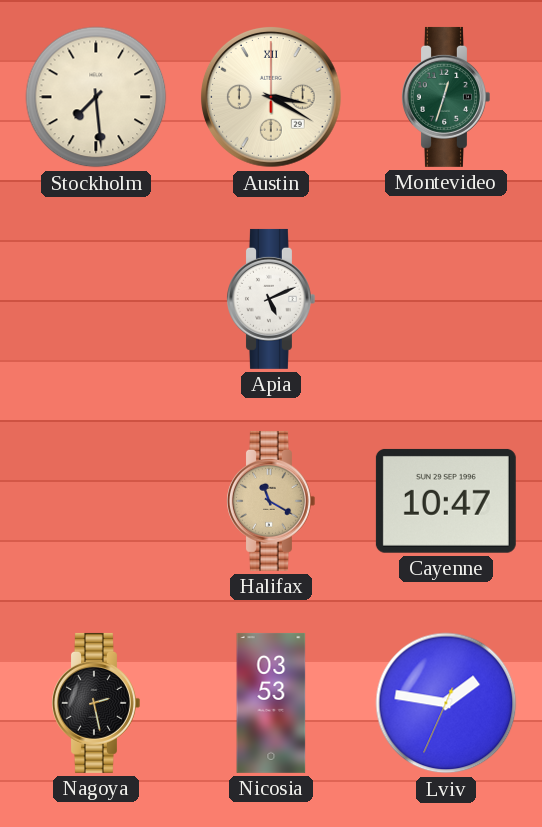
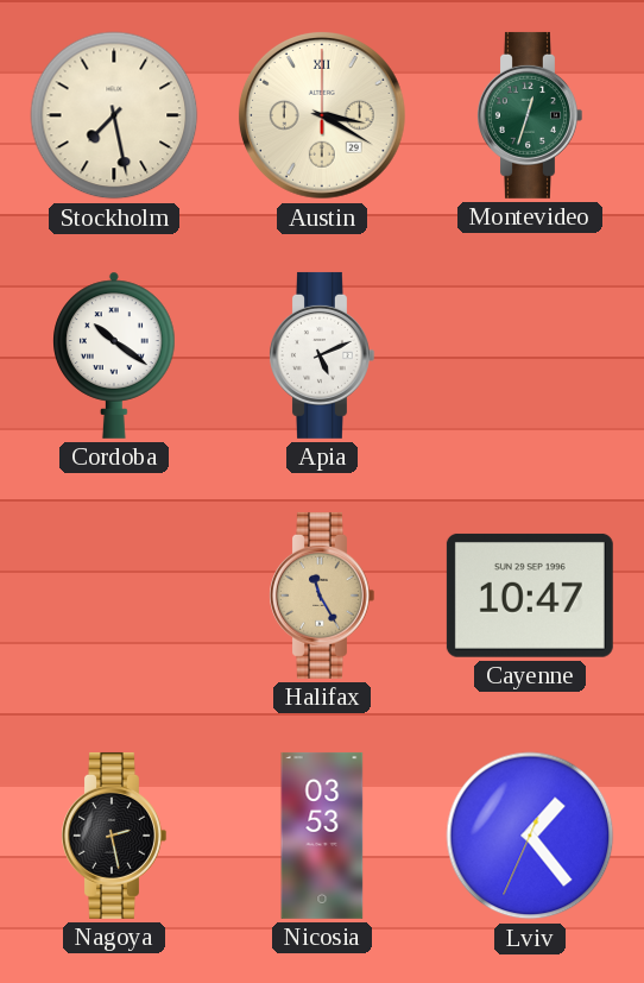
Stockholm: 7:29 -> 7:28 (114, 115)
Cordoba: none -> 10:21 (114, 355)
Halifax: 11:20 -> 11:25 (322, 596)
Lviv: 1:46 -> 1:23 (530, 836)
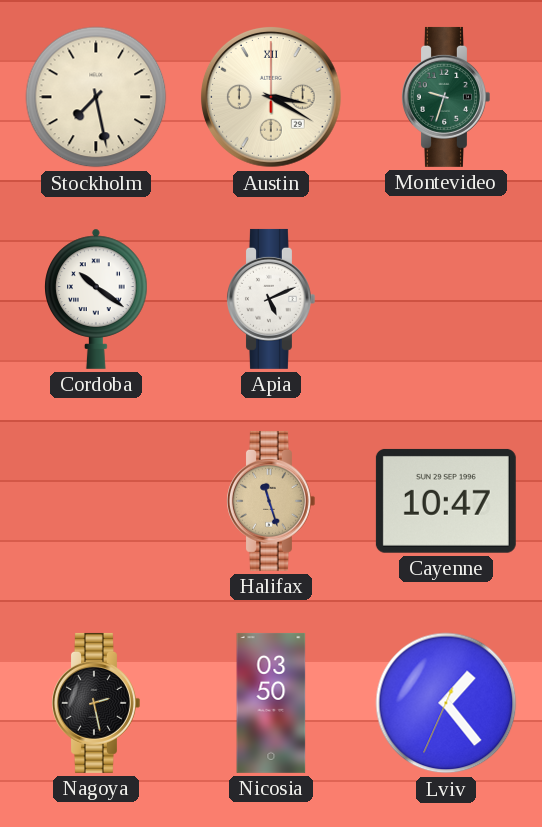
Montevideo: 12:33 -> 9:33 (446, 97)
Halifax: 11:25 -> 11:27 (271, 501)
Nicosia: 03:53 -> 03:50 (271, 703)
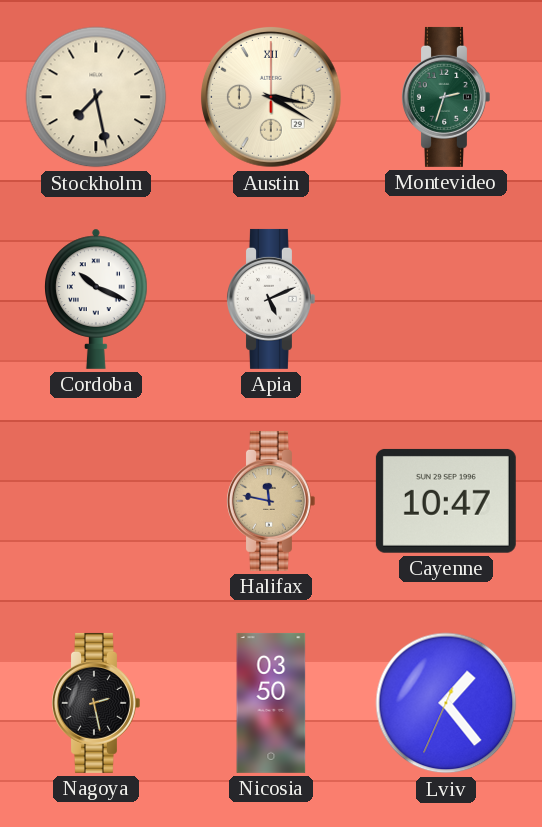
Montevideo: 9:33 -> 2:33 (446, 97)
Cordoba: 10:21 -> 10:19 (96, 299)
Halifax: 11:27 -> 11:47 (271, 501)
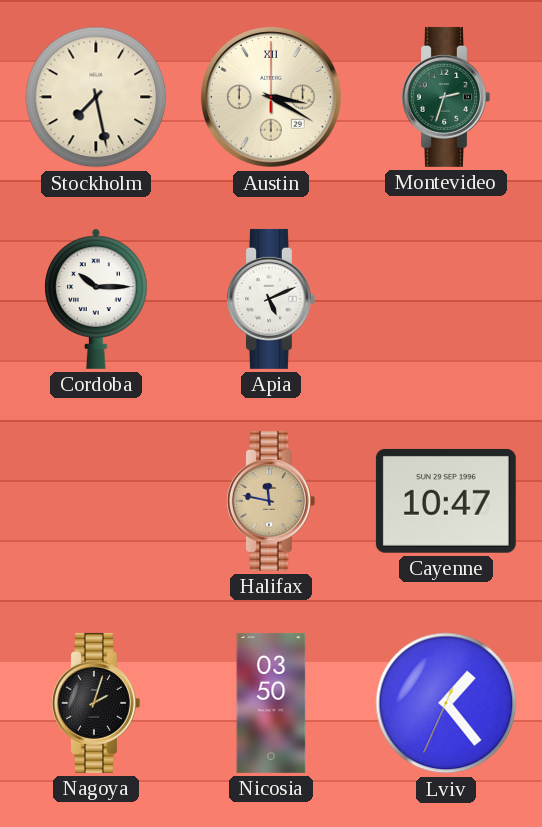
Cordoba: 10:19 -> 10:15 (96, 299)
Nagoya: 2:28 -> 2:03 (96, 703)
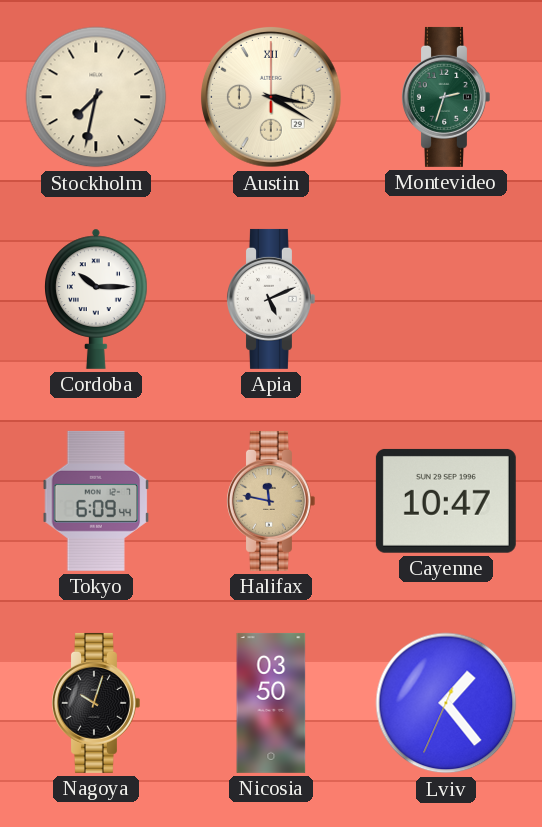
Stockholm: 7:28 -> 7:32 (96, 97)
Tokyo: none -> 6:09 (96, 501)
Nagoya: 2:03 -> 10:03 (96, 703)
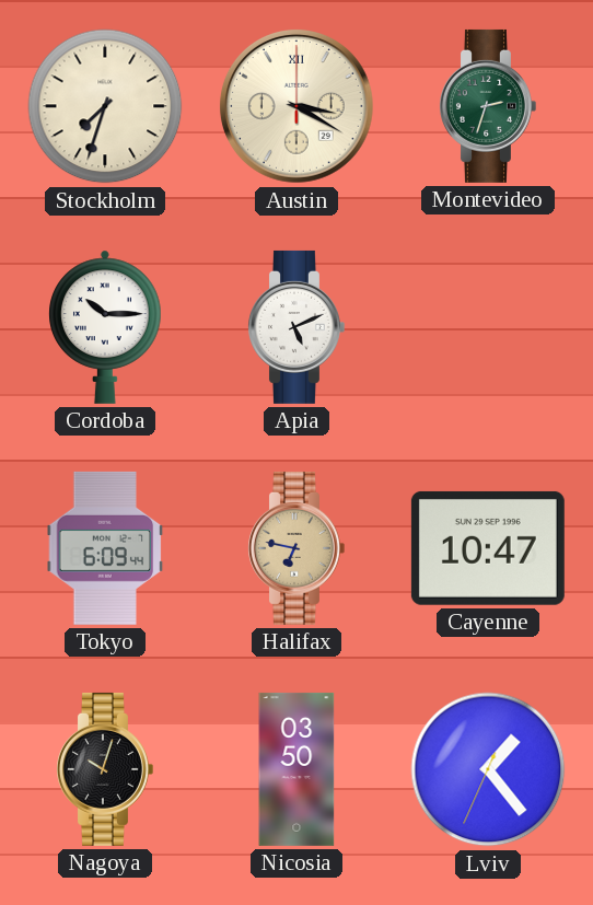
Stockholm: 7:32 -> 7:33 (105, 106)
Halifax: 11:47 -> 6:47 (296, 548)
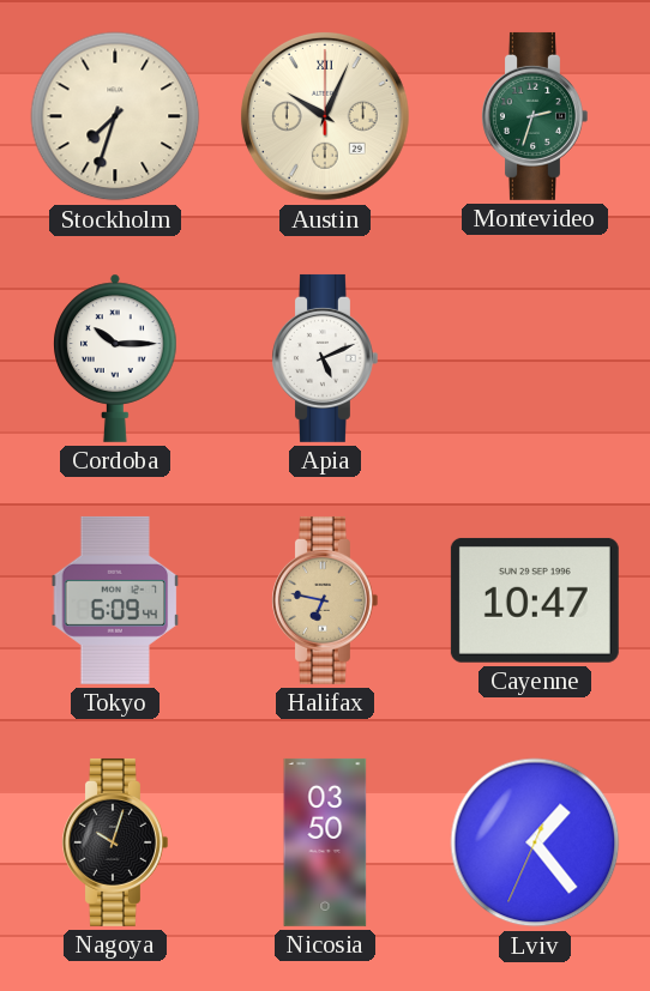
Austin: 3:20 -> 10:04 (325, 116)
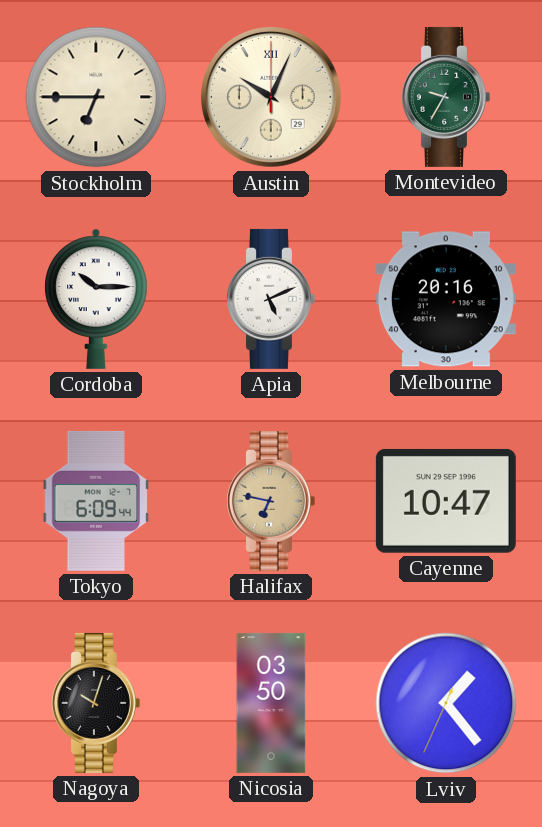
Stockholm: 7:33 -> 6:45 (96, 97)
Montevideo: 2:33 -> 9:35 (446, 97)
Melbourne: none -> 20:16 (446, 299)
